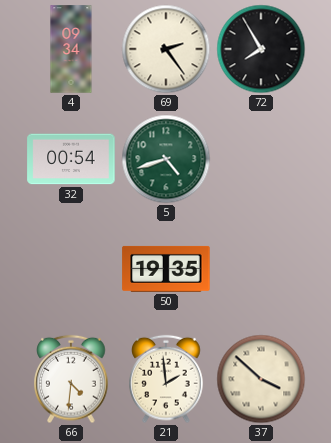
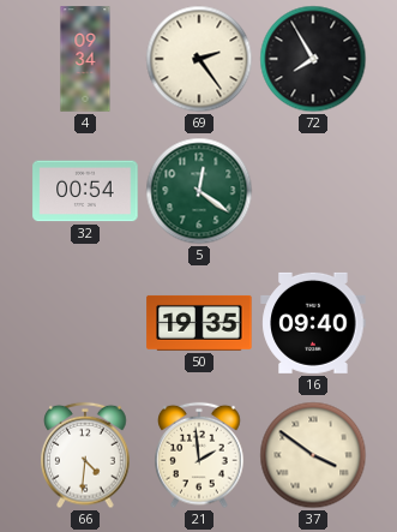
5: 4:42 -> 12:21 (199, 191)
16: none -> 09:40 (313, 323)
37: 3:52 -> 3:51 (313, 455)
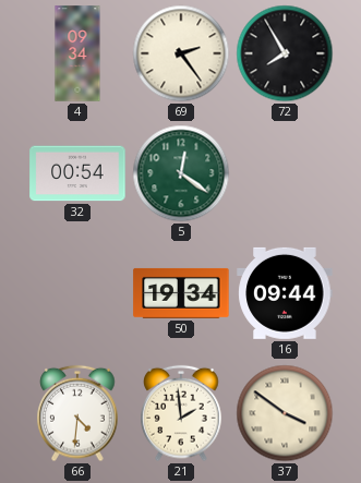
50: 19:35 -> 19:34 (181, 293)
16: 09:40 -> 09:44 (285, 293)
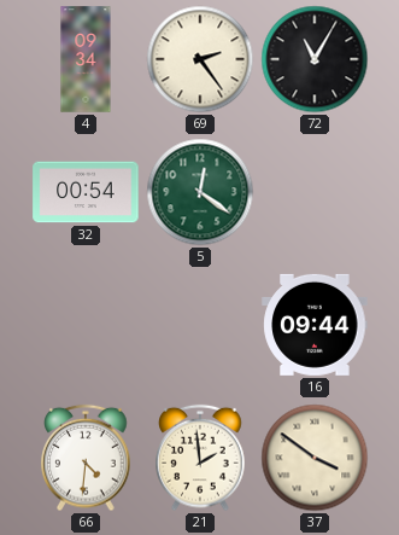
72: 7:55 -> 11:05 (315, 59)
50: 19:34 -> none (181, 293)
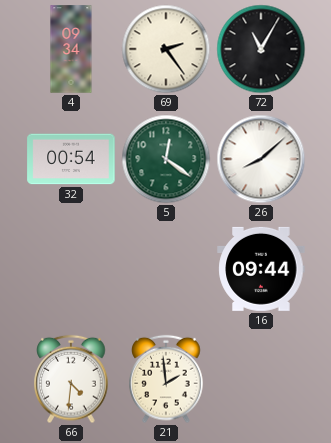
26: none -> 8:08 (261, 159)
37: 3:51 -> none (315, 458)
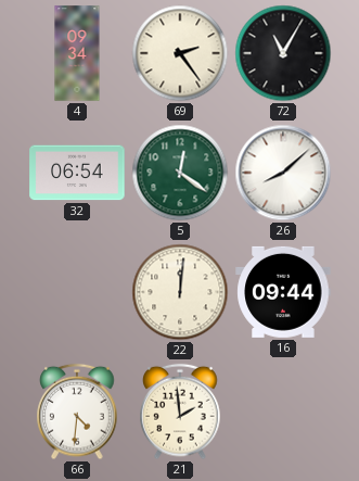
32: 00:54 -> 06:54 (77, 173)
22: none -> 12:01 (180, 292)
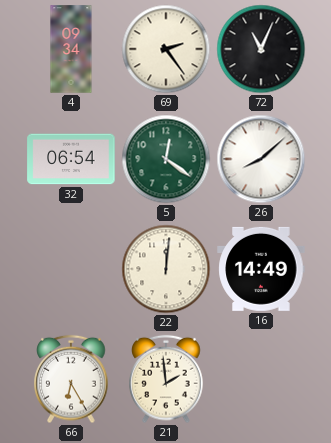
72: 11:05 -> 11:04 (261, 49)
16: 09:44 -> 14:49 (261, 269)
66: 4:31 -> 6:25 (71, 379)
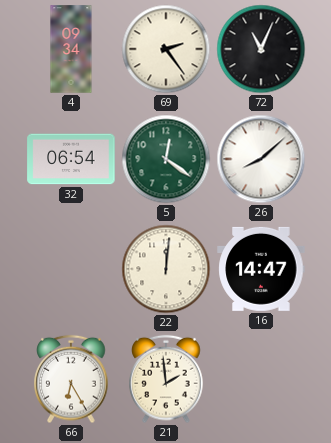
16: 14:49 -> 14:47 (261, 269)
